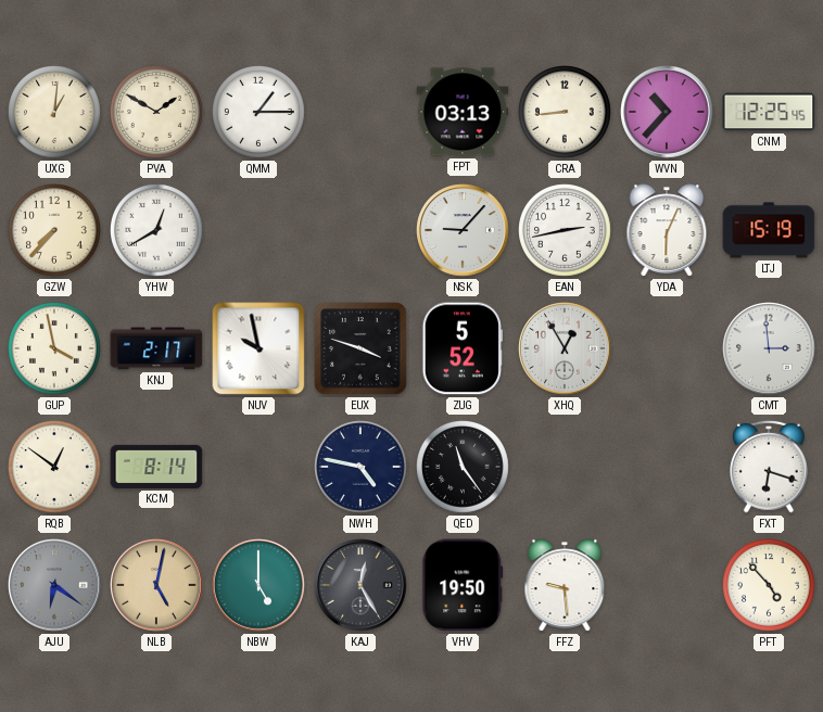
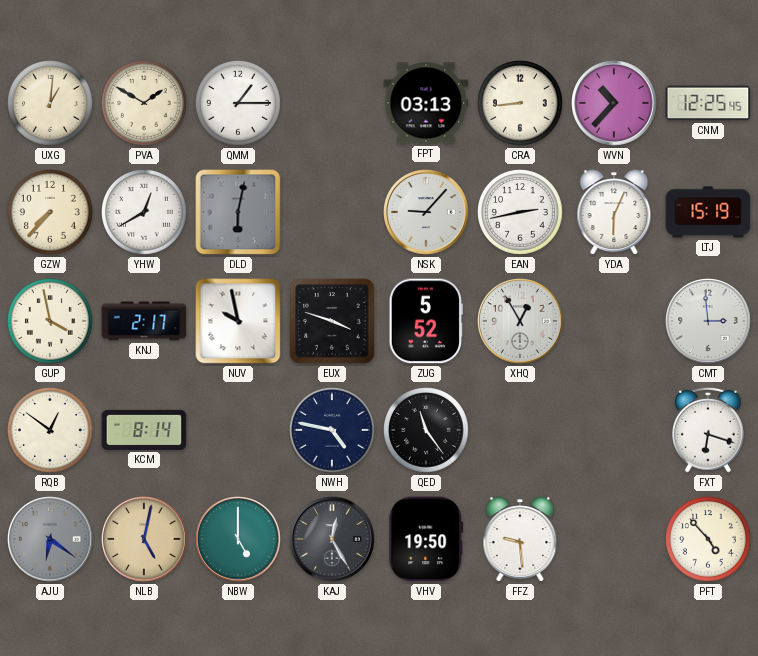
DLD: none -> 6:02 (238, 212)
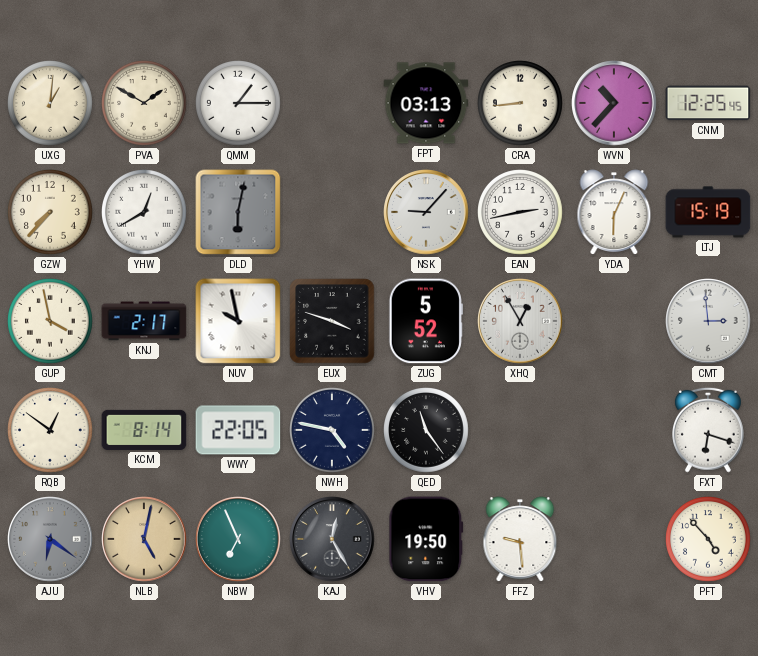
WWY: none -> 22:05 (238, 430)
NBW: 5:00 -> 6:56 (238, 539)
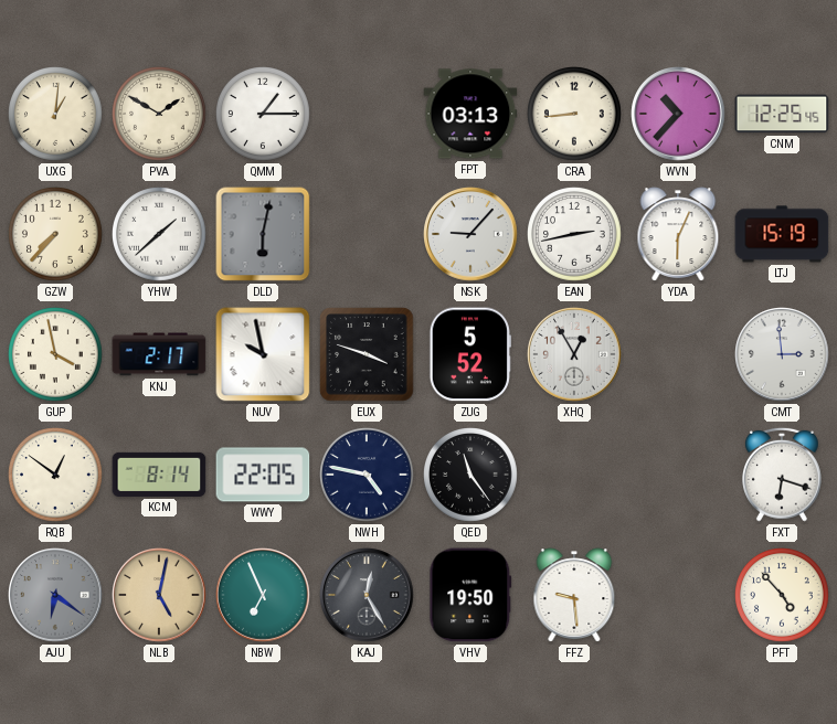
YHW: 12:40 -> 1:38 (160, 235)
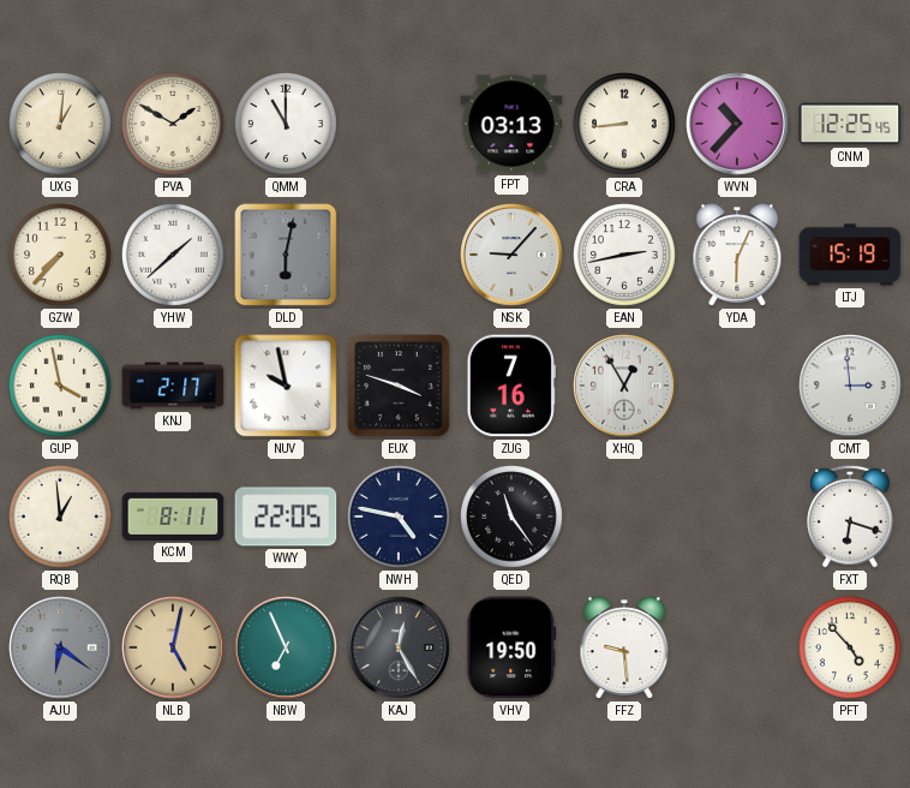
QMM: 1:15 -> 11:00 (287, 125)
ZUG: 5:52 -> 7:16 (511, 386)
RQB: 12:51 -> 12:59 (61, 518)
KCM: 8:14 -> 8:11 (173, 517)
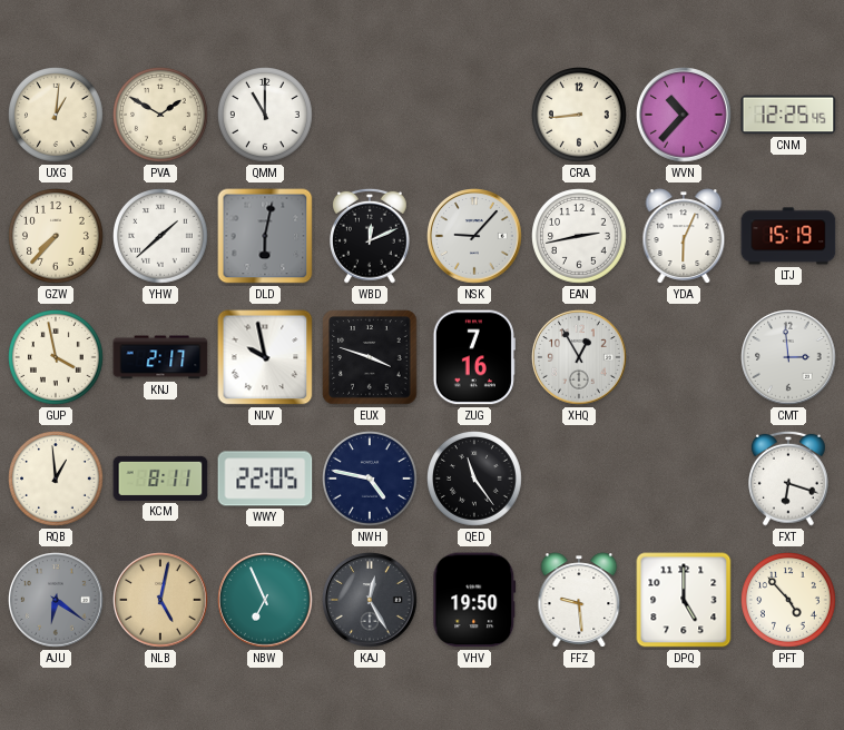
FPT: 03:13 -> none (511, 124)
WBD: none -> 12:11 (371, 236)
DPQ: none -> 5:00 (684, 600)
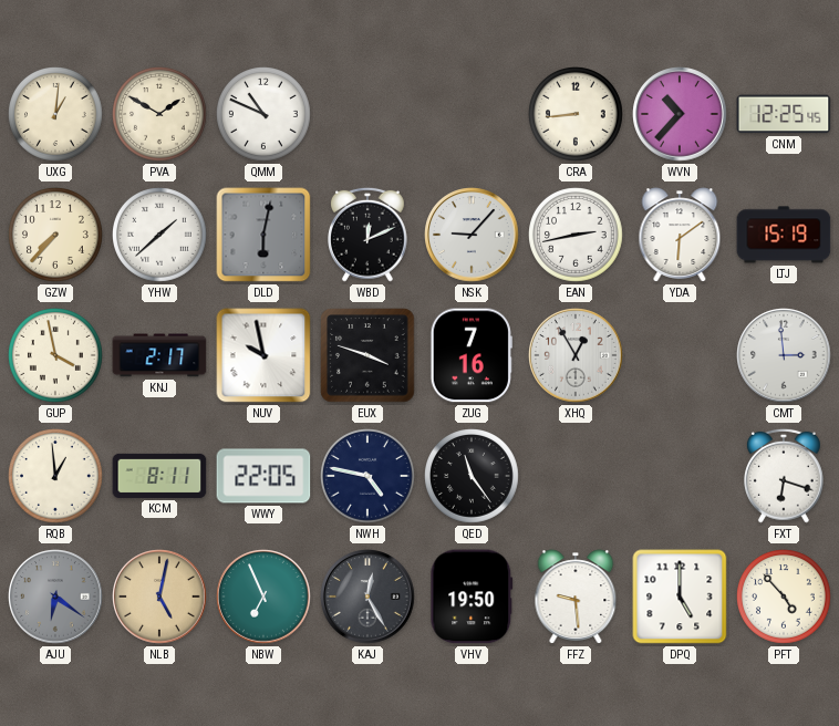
QMM: 11:00 -> 10:49 (265, 115)
YDA: 6:04 -> 6:09 (680, 235)
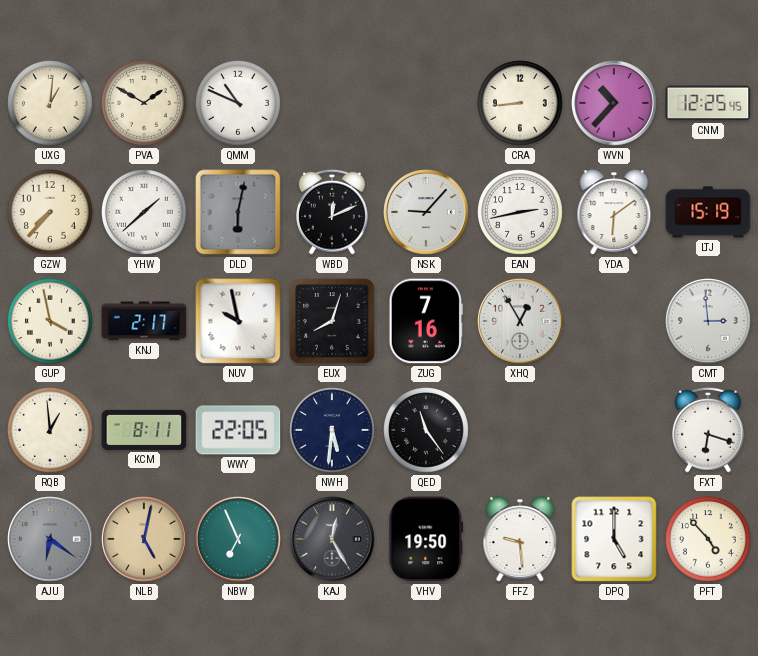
EUX: 3:48 -> 8:03 (332, 321)
NWH: 4:47 -> 5:31 (333, 431)
